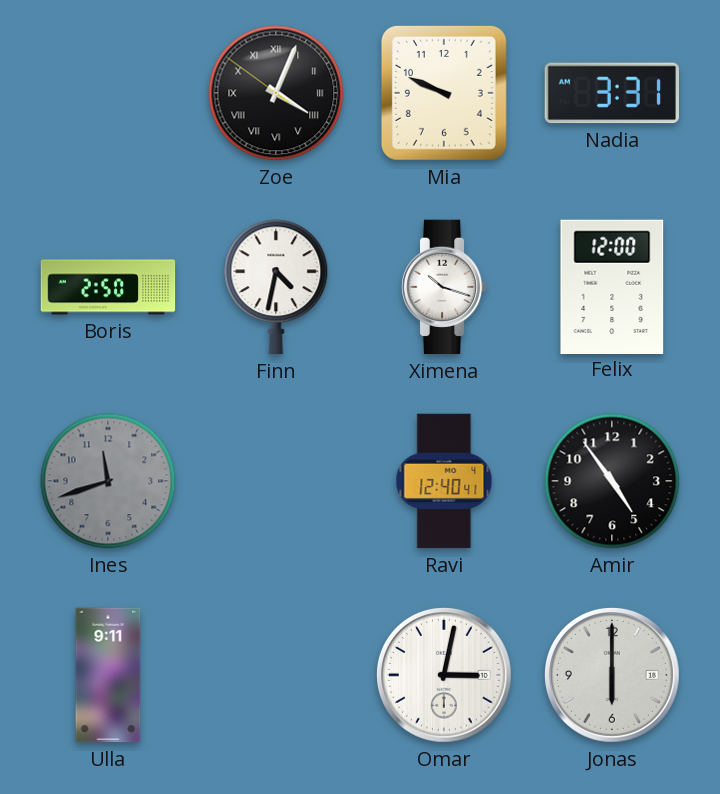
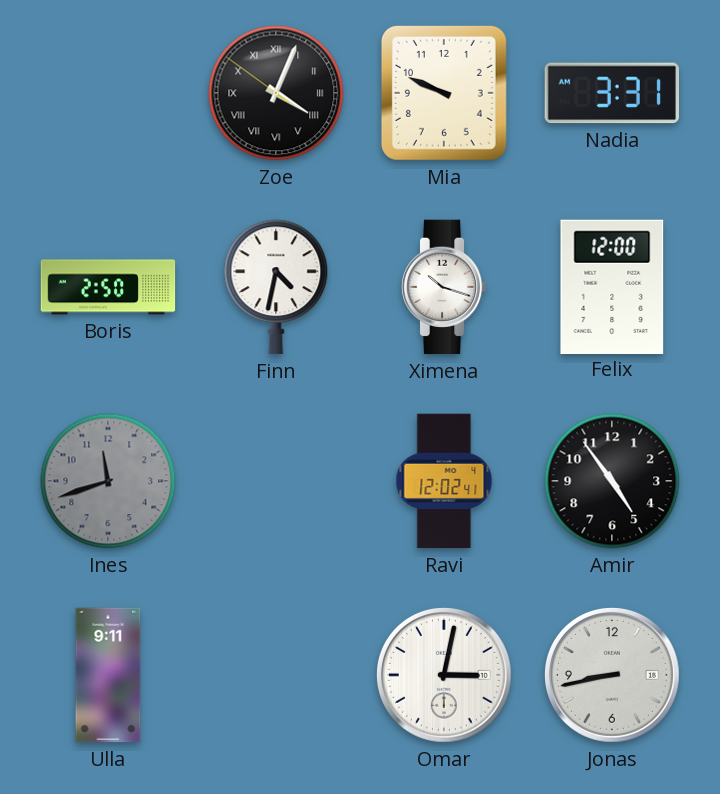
Ravi: 12:40 -> 12:02 (444, 481)
Jonas: 6:00 -> 8:43 (613, 676)
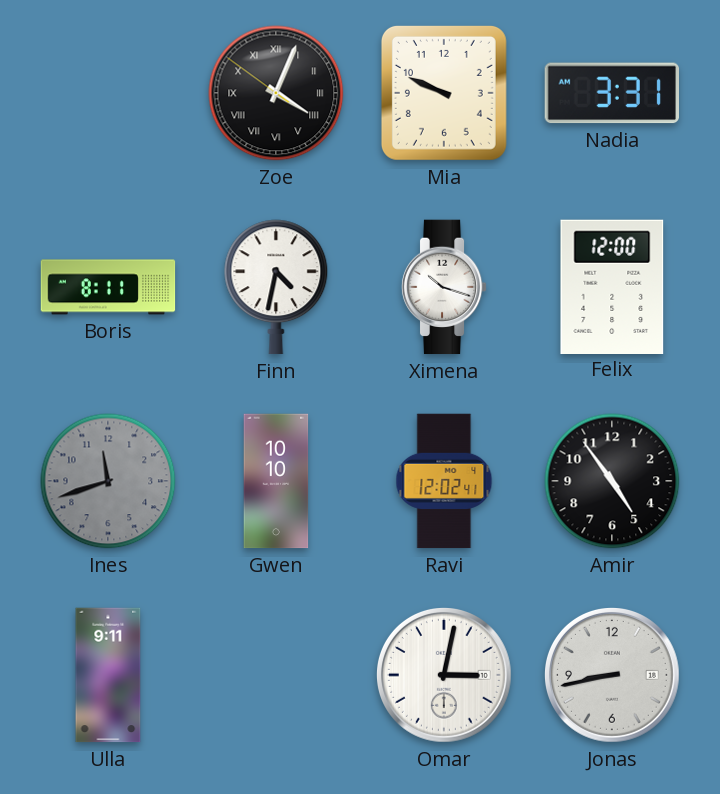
Boris: 2:50 -> 8:11 (108, 287)
Gwen: none -> 10:10 (276, 481)
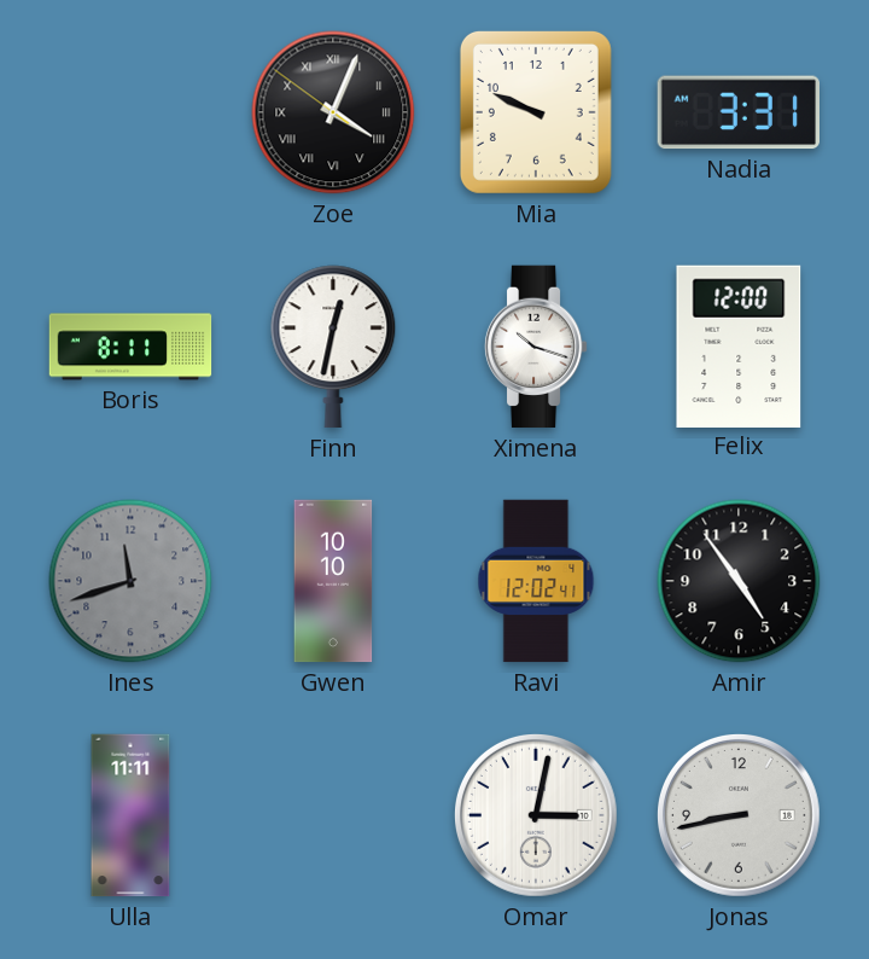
Finn: 4:32 -> 12:32 (333, 347)
Ulla: 9:11 -> 11:11 (130, 815)
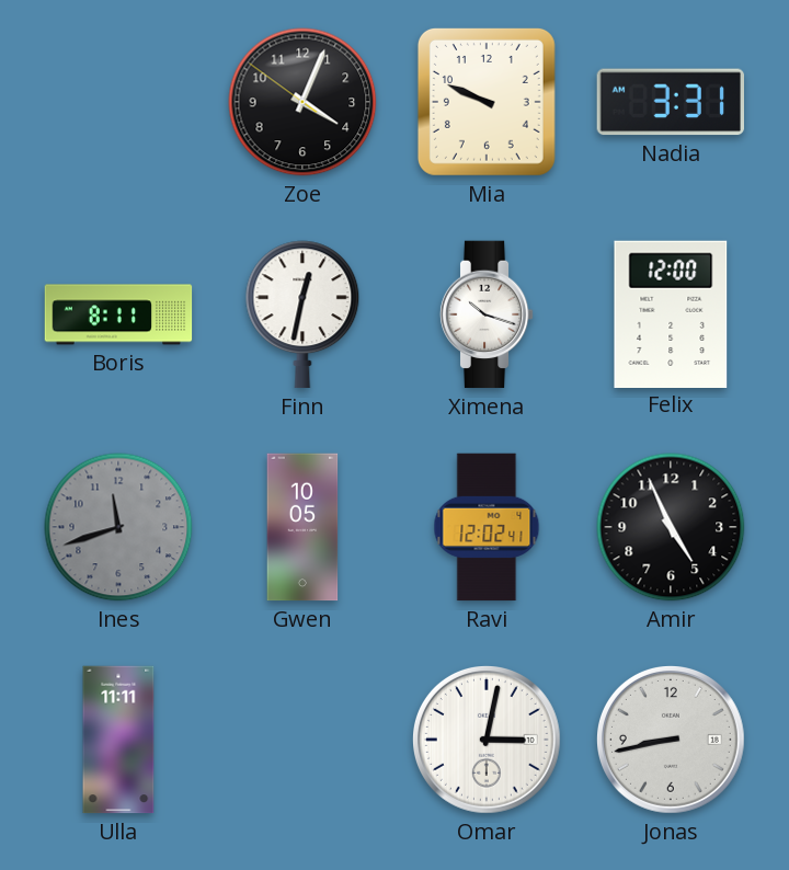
Zoe numerals: Roman -> Arabic (302, 102)
Gwen: 10:10 -> 10:05 (302, 527)
Amir: 4:54 -> 4:56 (671, 527)
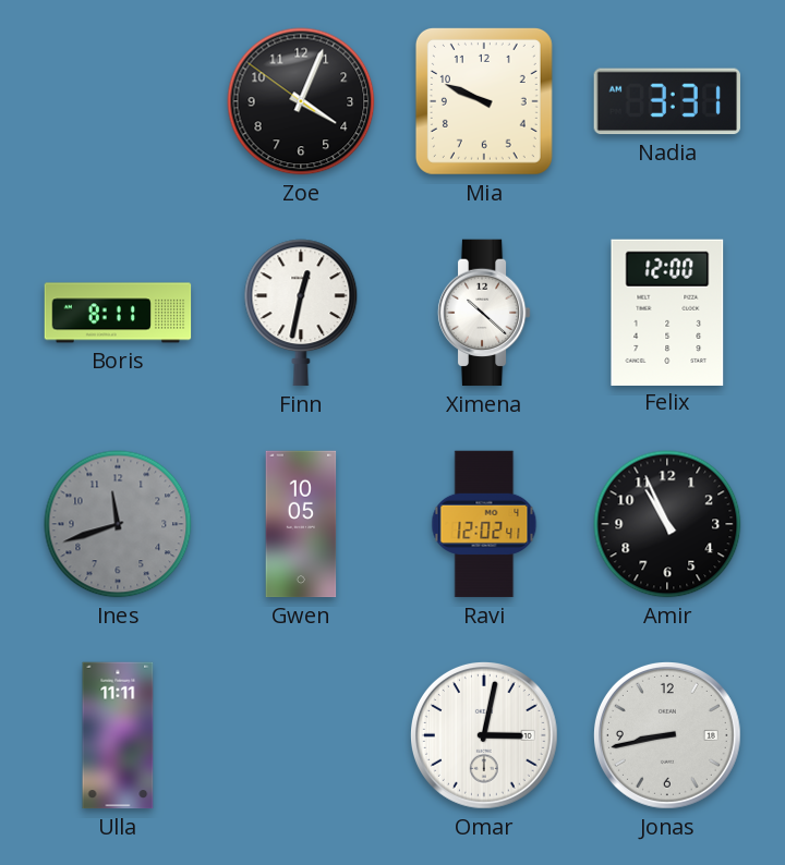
Ximena: 10:18 -> 10:22 (484, 313)
Amir: 4:56 -> 10:56 (667, 524)
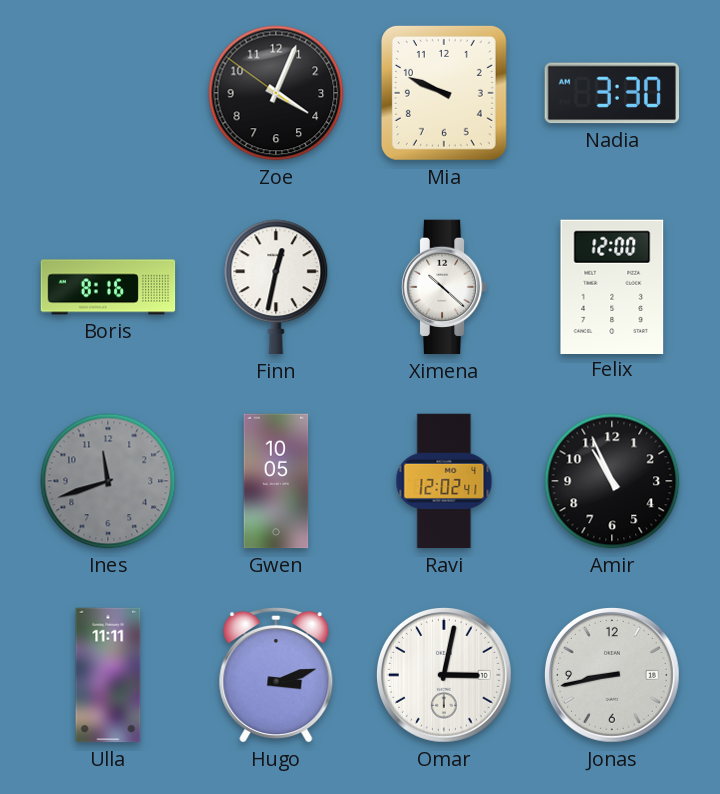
Nadia: 3:31 -> 3:30 (611, 93)
Boris: 8:11 -> 8:16 (108, 287)
Hugo: none -> 3:12 (276, 675)
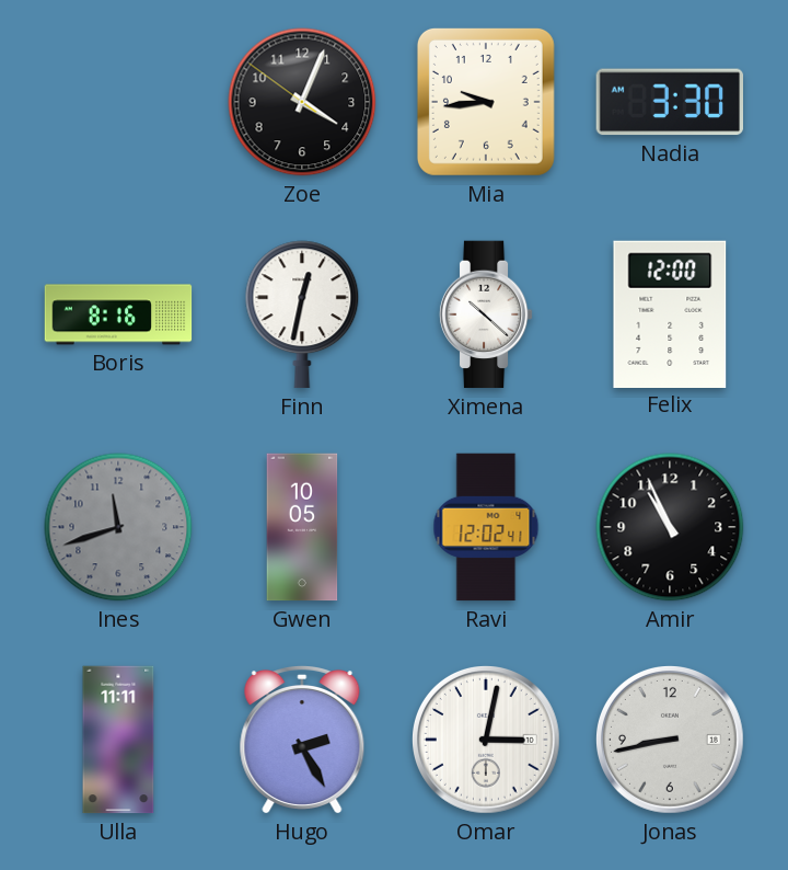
Mia: 9:49 -> 9:44 (486, 102)
Hugo: 3:12 -> 2:25 (302, 740)
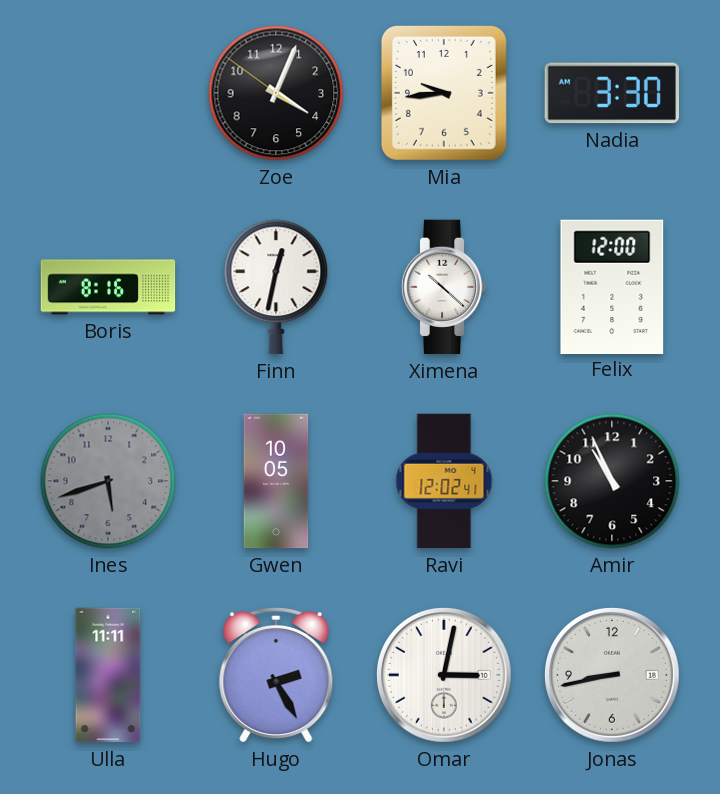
Ines: 11:42 -> 5:42 (108, 481)
